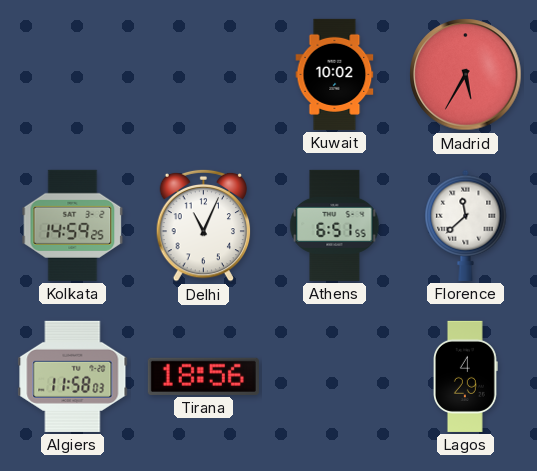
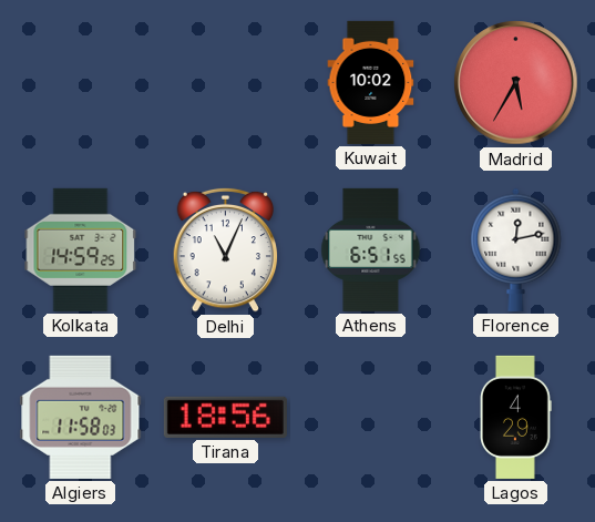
Florence: 11:38 -> 12:13 (516, 249)
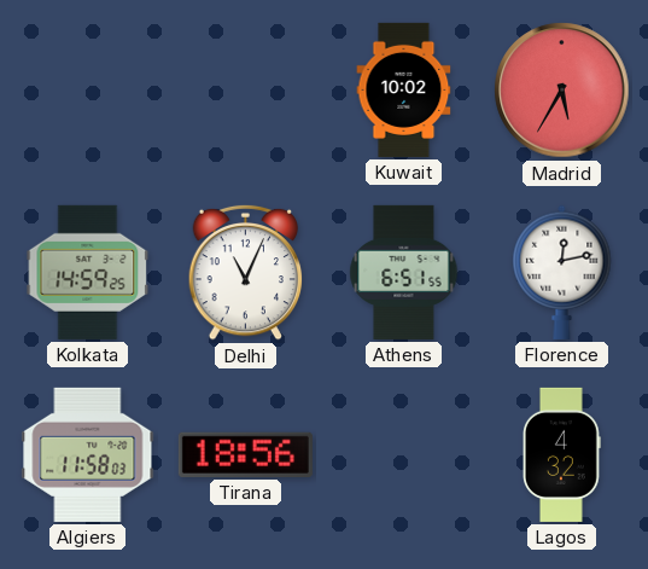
Lagos: 4:29 -> 4:32 (562, 454)
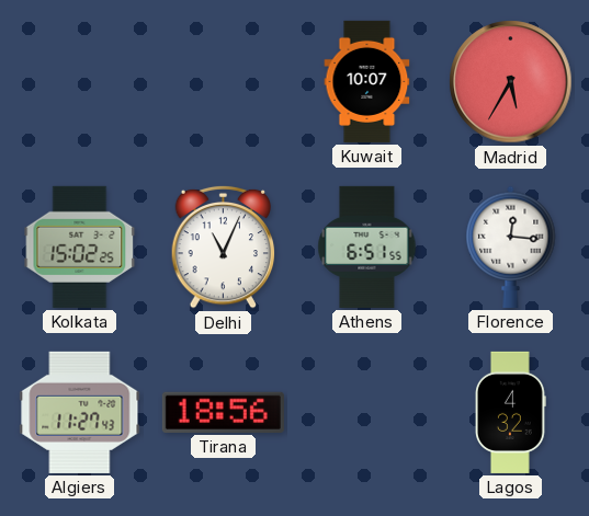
Kuwait: 10:02 -> 10:07 (367, 81)
Kolkata: 14:59 -> 15:02 (80, 246)
Florence: 12:13 -> 12:16 (511, 246)
Algiers: 11:58 -> 11:27 (80, 412)
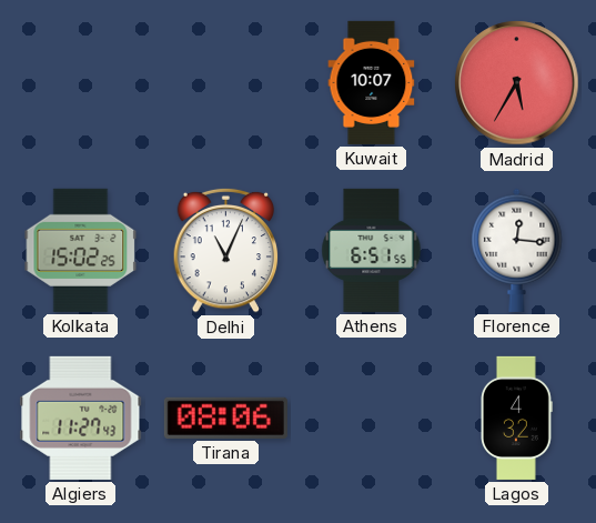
Tirana: 18:56 -> 08:06 (225, 418)
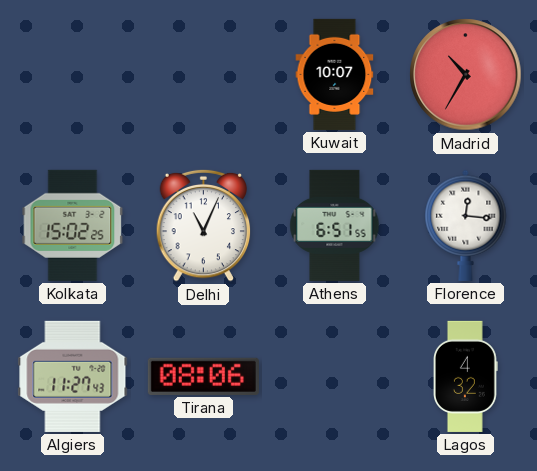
Madrid: 5:35 -> 10:35 (466, 75)
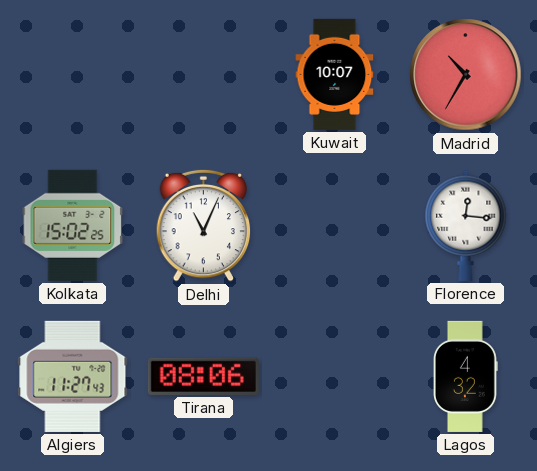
Athens: 6:51 -> none (335, 225)
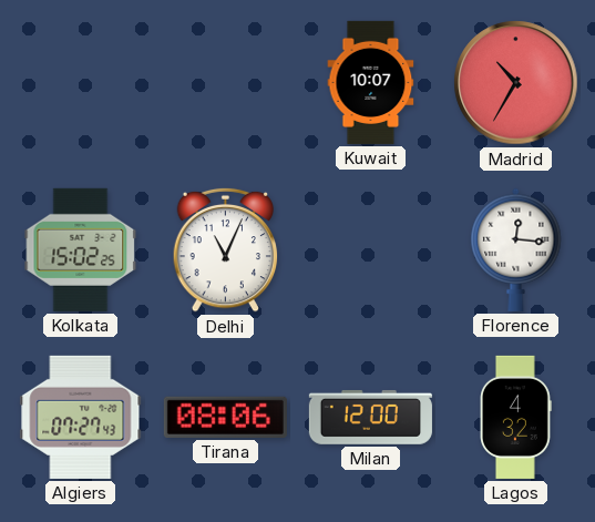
Algiers: 11:27 -> 07:27 (81, 417)
Milan: none -> 12:00 (370, 417)
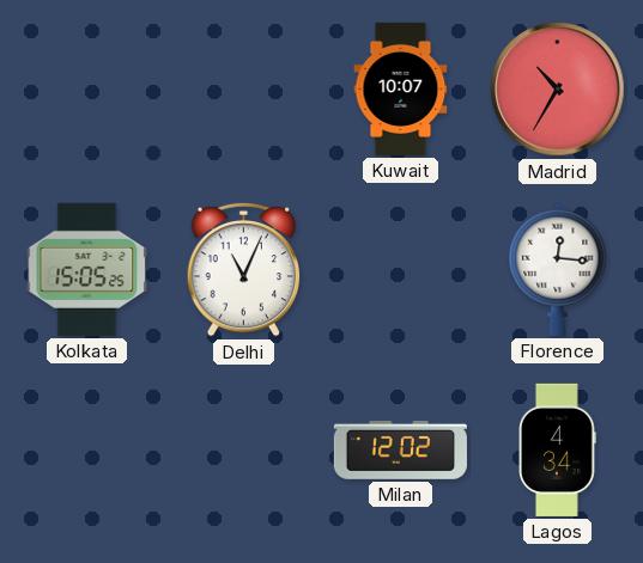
Kolkata: 15:02 -> 15:05 (87, 269)
Algiers: 07:27 -> none (81, 417)
Tirana: 08:06 -> none (225, 417)
Milan: 12:00 -> 12:02 (400, 449)
Lagos: 4:32 -> 4:34 (558, 449)
